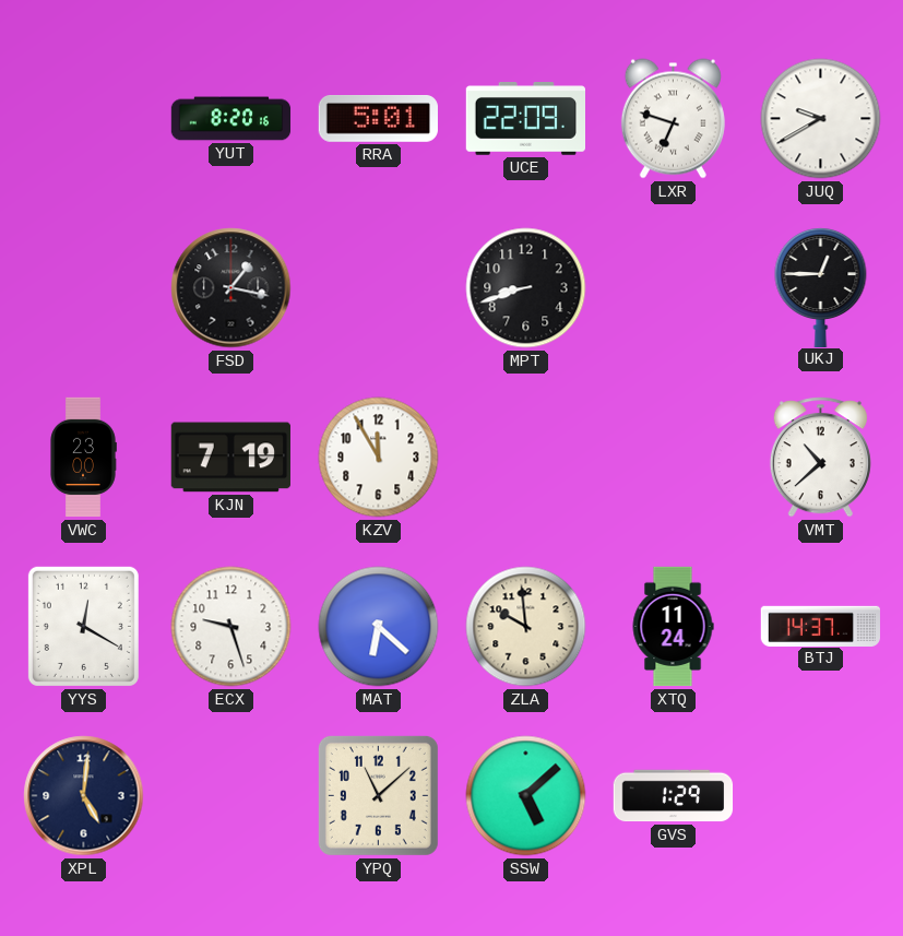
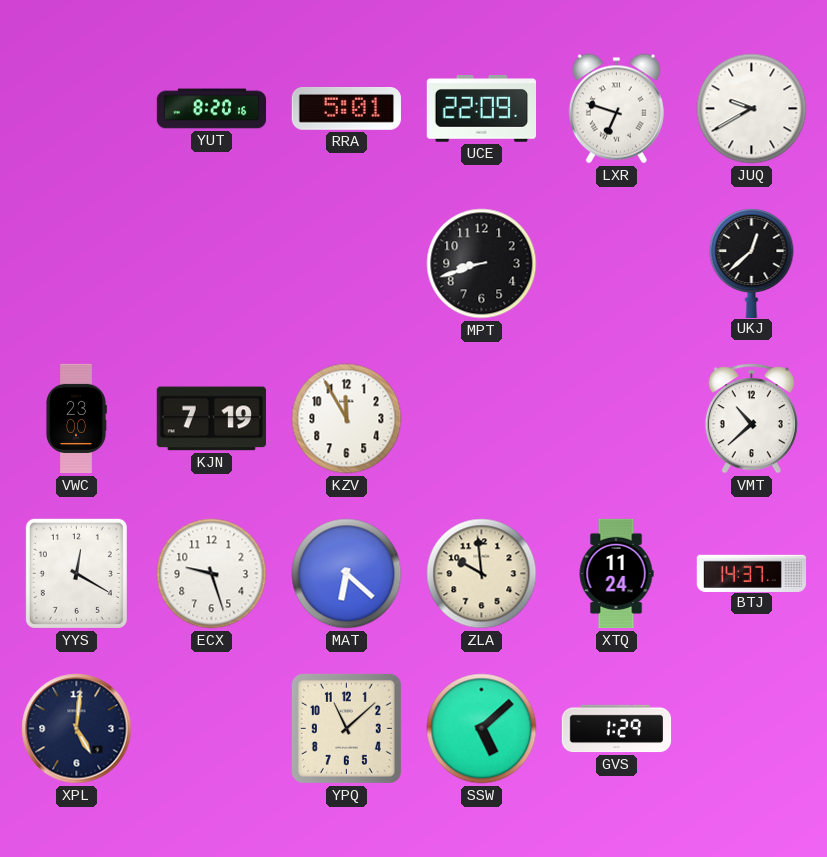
FSD: 1:17 -> none (231, 288)
UKJ: 12:45 -> 12:38 (752, 262)
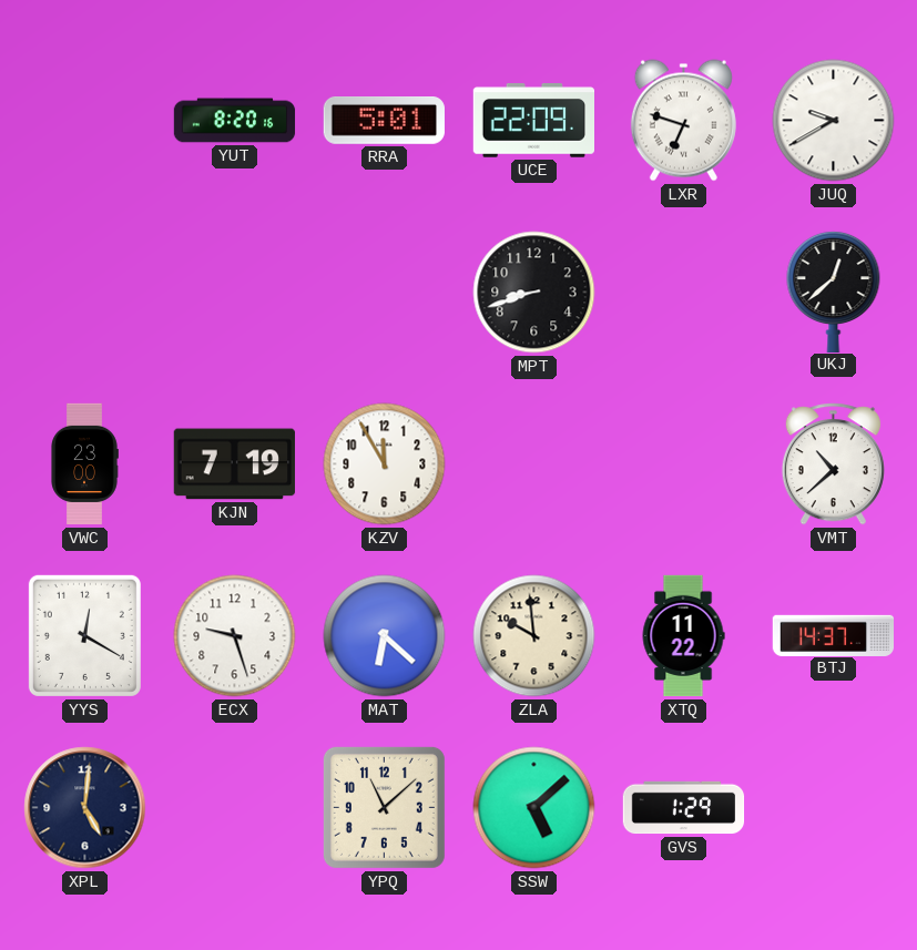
XTQ: 11:24 -> 11:22 (683, 636)
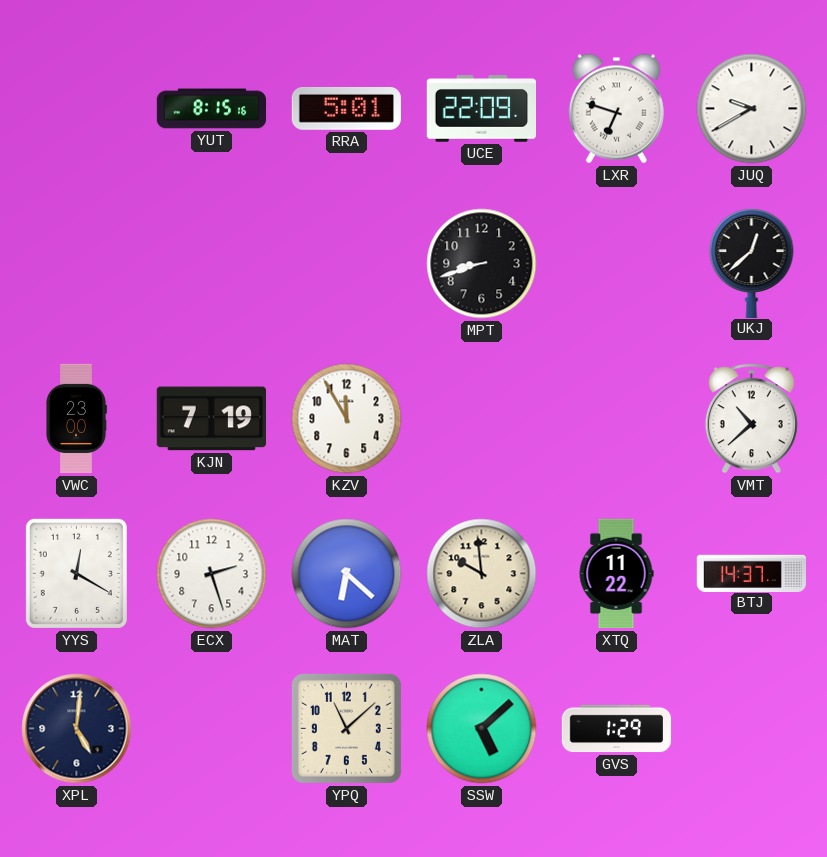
YUT: 8:20 -> 8:15 (212, 109)
ECX: 9:27 -> 2:27 (212, 574)
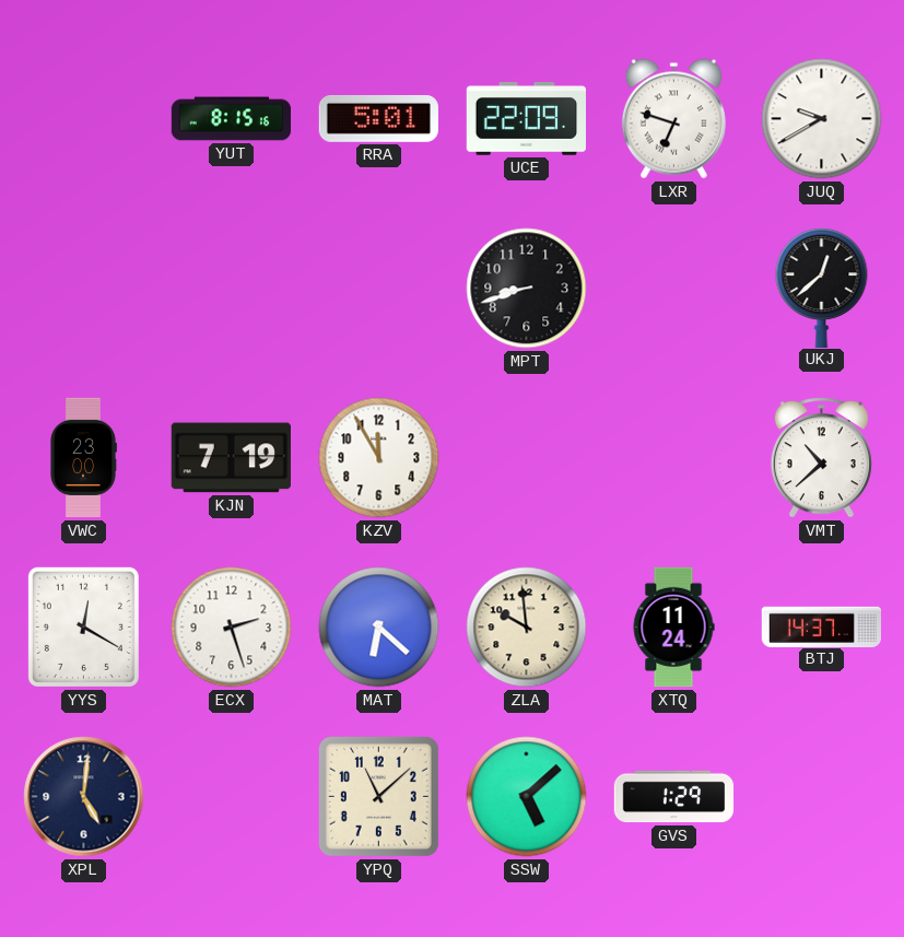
XTQ: 11:22 -> 11:24 (673, 628)
